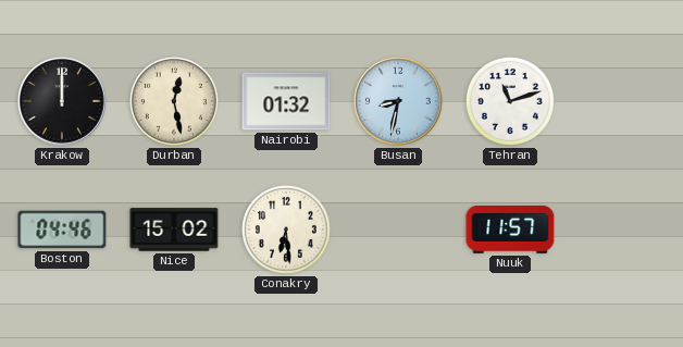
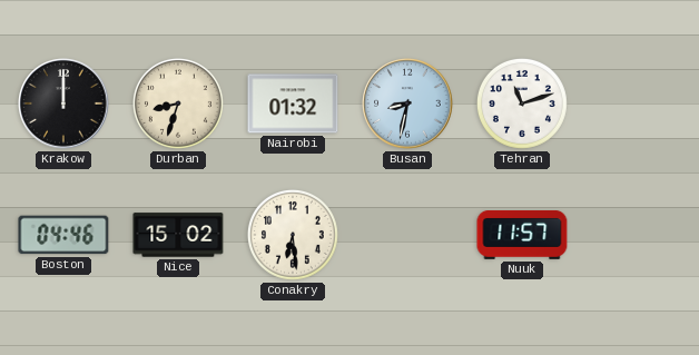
Durban: 12:28 -> 8:33 (178, 103)
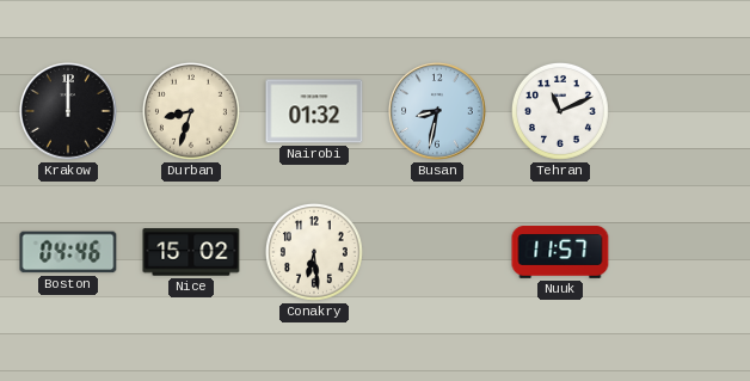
Tehran: 11:12 -> 11:11 (560, 111)
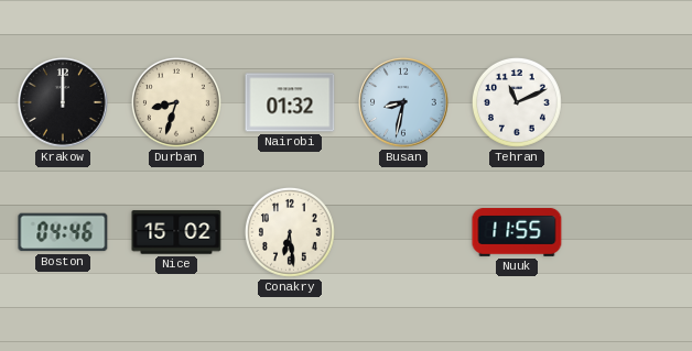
Nuuk: 11:57 -> 11:55 (517, 233)
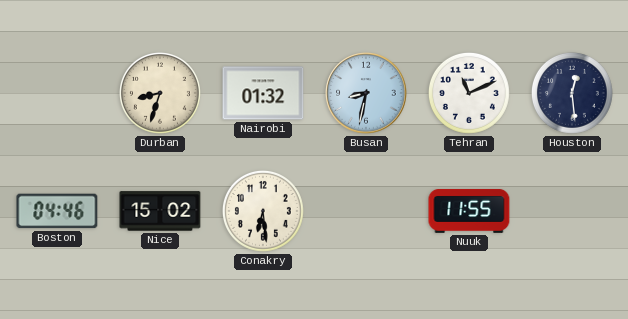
Krakow: 12:00 -> none (63, 102)
Houston: none -> 12:29 (572, 93)
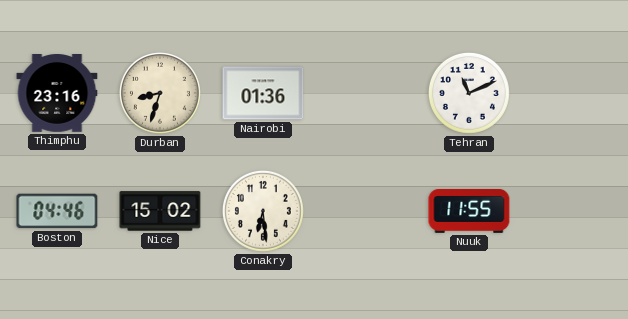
Thimphu: none -> 23:16 (57, 94)
Nairobi: 01:32 -> 01:36 (263, 93)
Busan: 8:32 -> none (366, 93)
Houston: 12:29 -> none (572, 93)
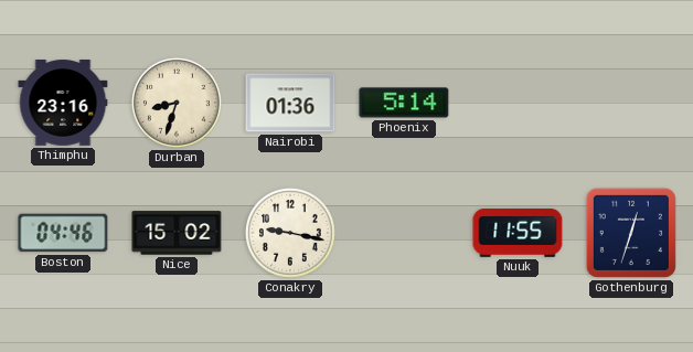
Phoenix: none -> 5:14 (404, 103)
Tehran: 11:11 -> none (469, 93)
Conakry: 6:29 -> 9:17 (290, 233)
Gothenburg: none -> 12:33 (631, 233)
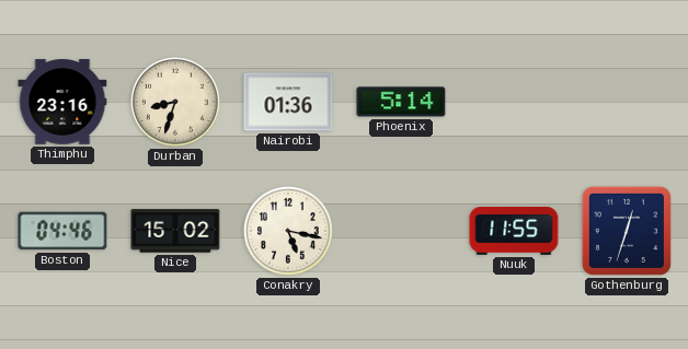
Conakry: 9:17 -> 5:17 (288, 231)
